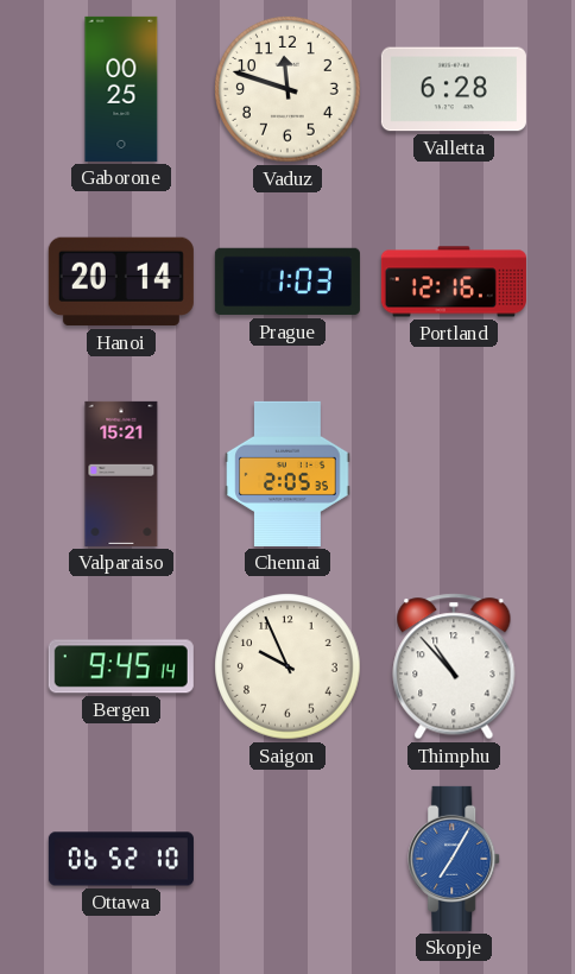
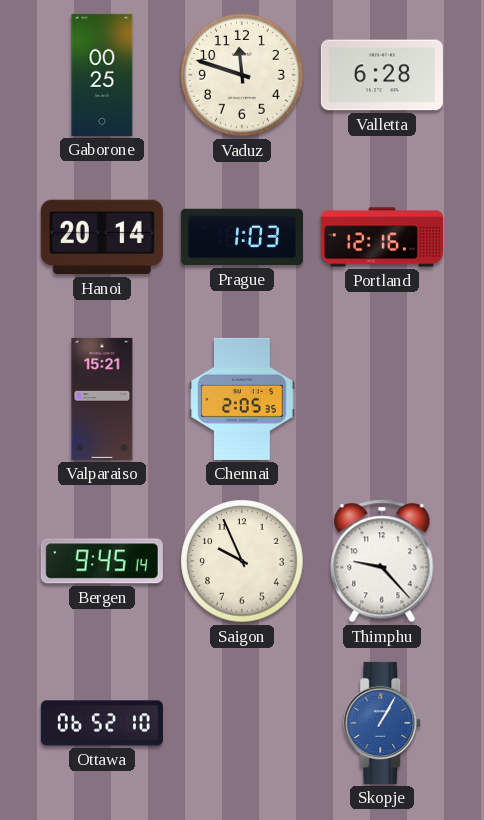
Thimphu: 10:53 -> 9:23 (382, 561)
Skopje: 7:05 -> 1:05 (383, 723)
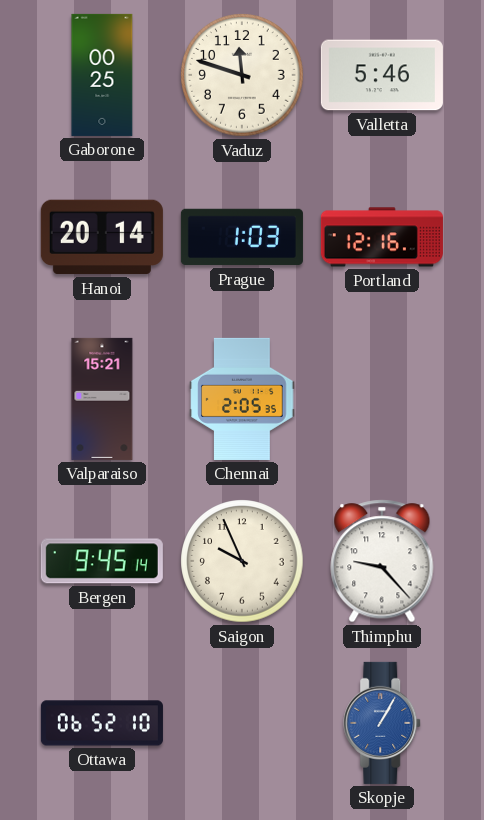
Valletta: 6:28 -> 5:46 (382, 75)
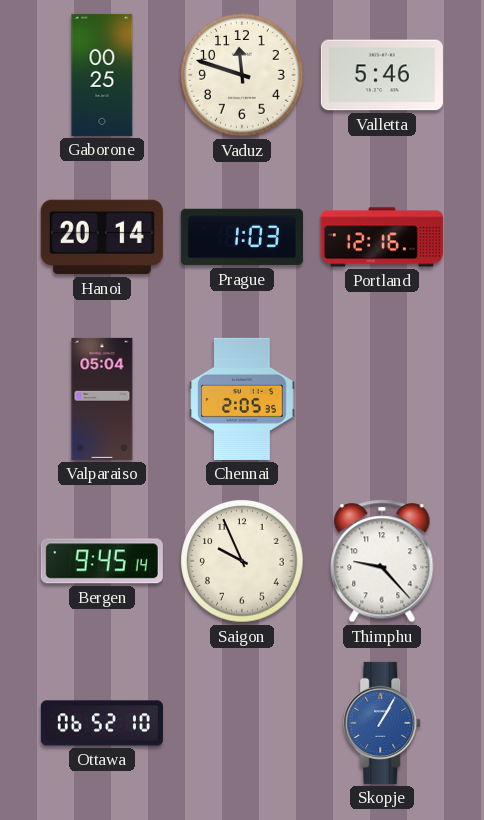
Valparaiso: 15:21 -> 05:04 (102, 399)
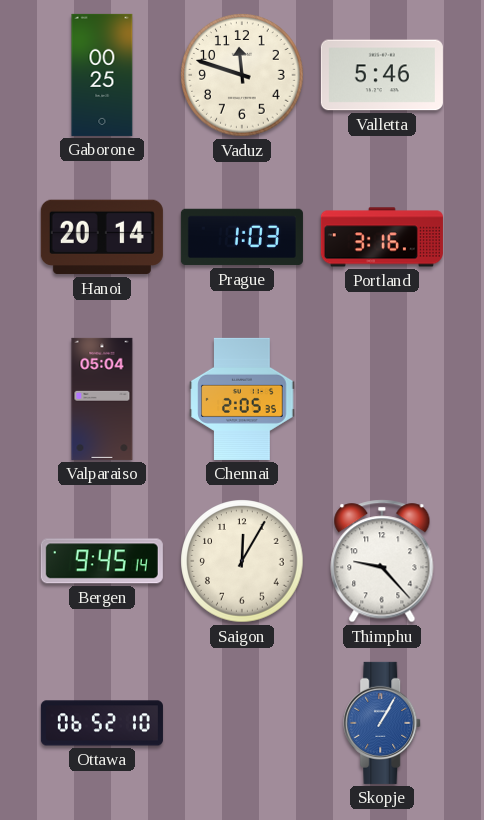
Portland: 12:16 -> 3:16 (382, 237)
Saigon: 9:56 -> 12:05 (242, 561)
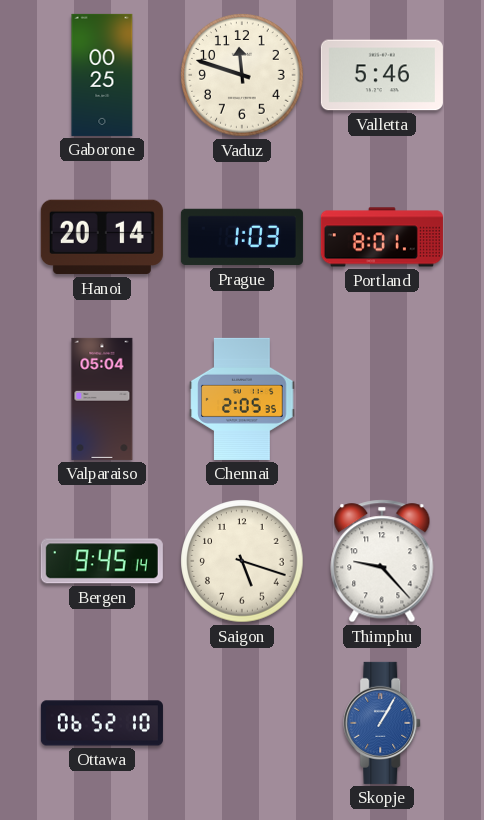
Portland: 3:16 -> 8:01 (382, 237)
Saigon: 12:05 -> 5:18 (242, 561)
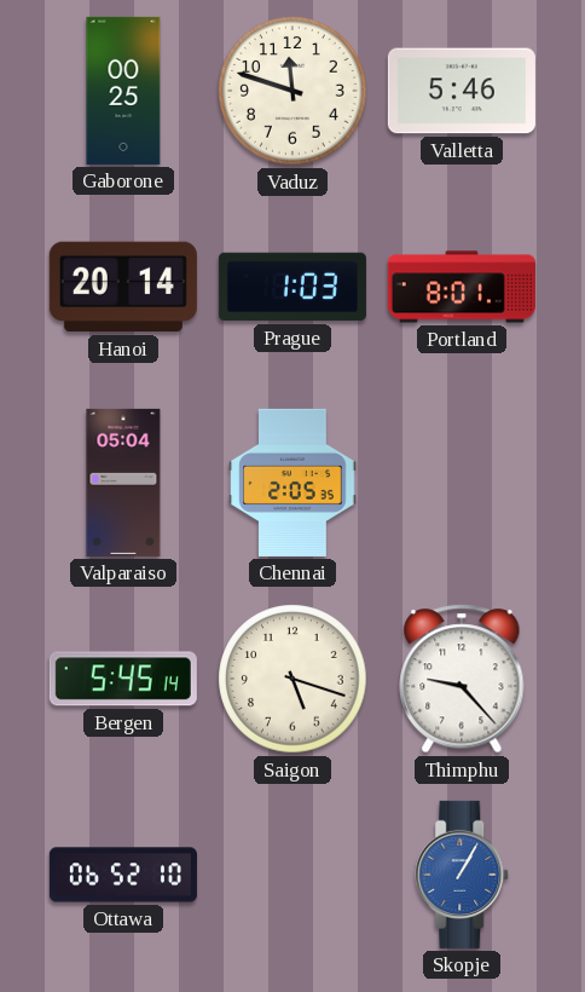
Bergen: 9:45 -> 5:45 (123, 679)
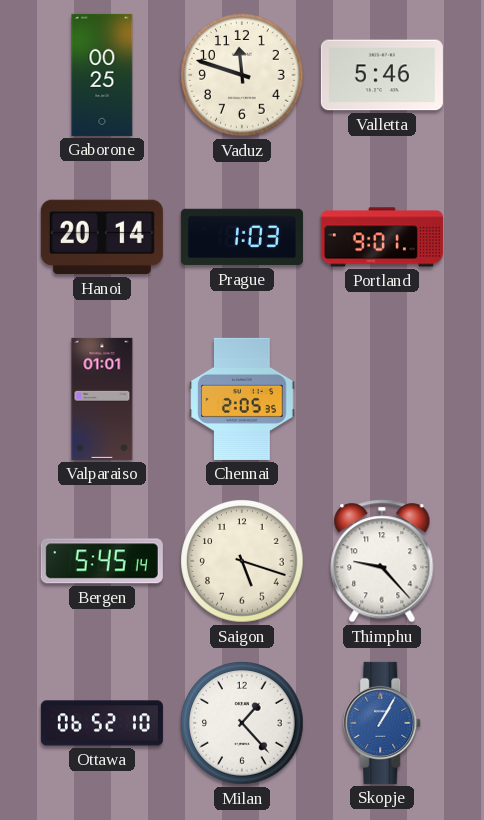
Portland: 8:01 -> 9:01 (382, 237)
Valparaiso: 05:04 -> 01:01 (102, 399)
Milan: none -> 1:23 (242, 723)
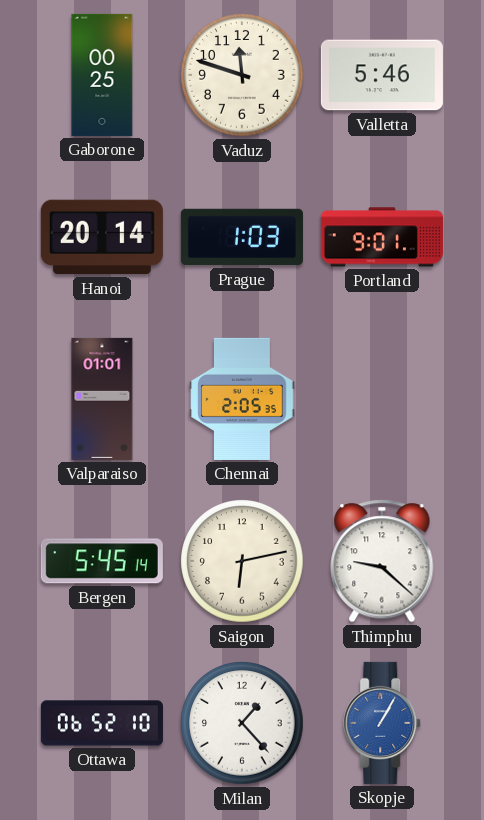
Saigon: 5:18 -> 6:13 (242, 561)
Thimphu: 9:23 -> 9:22 (382, 561)
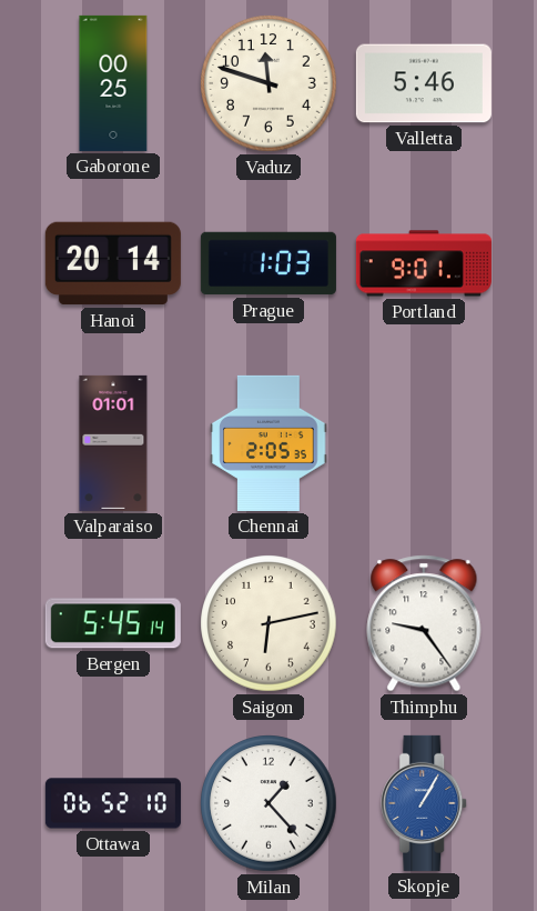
Thimphu: 9:22 -> 9:24 (424, 623)
